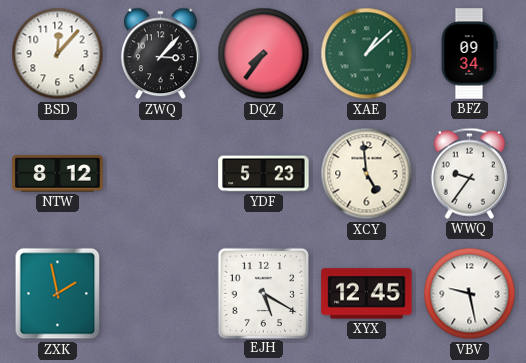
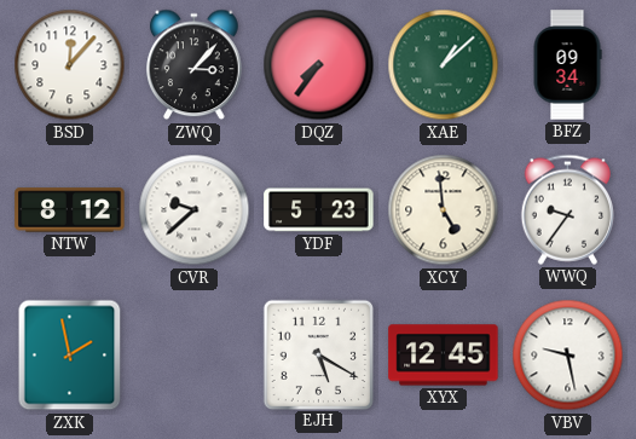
CVR: none -> 9:38 (195, 210)
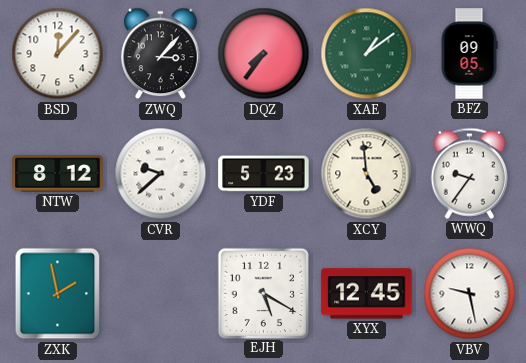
XAE: 1:08 -> 1:09 (367, 54)
BFZ: 09:34 -> 09:05 (469, 54)
